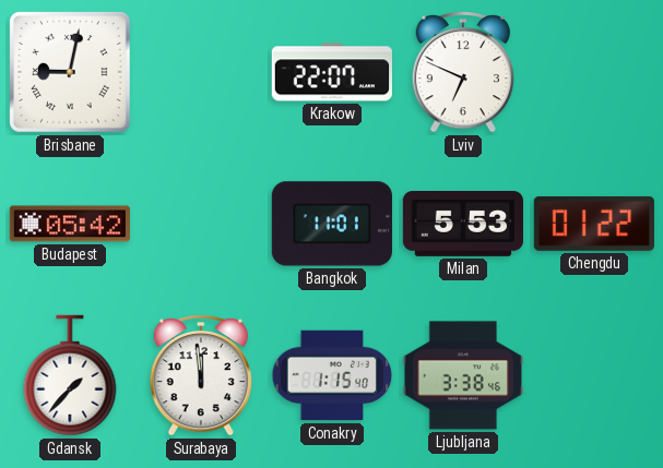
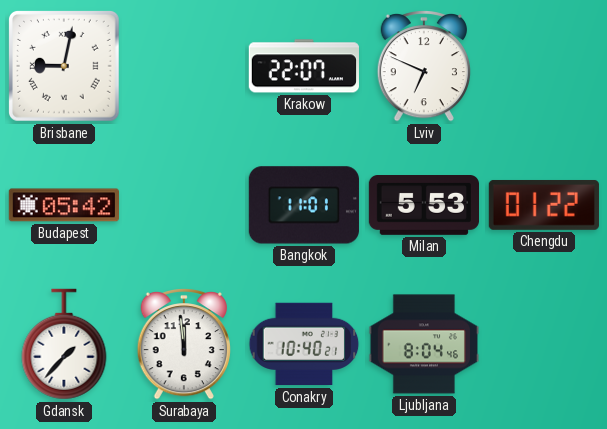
Conakry: 1:15 -> 10:40 (304, 344)
Ljubljana: 3:38 -> 8:04 (423, 344)
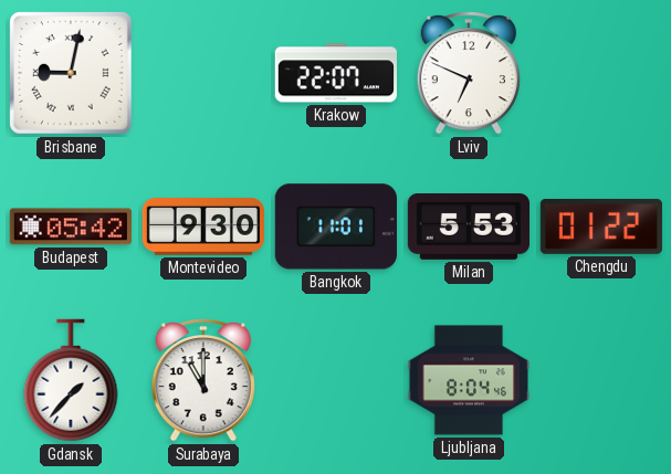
Montevideo: none -> 9:30 (203, 227)
Surabaya: 11:59 -> 11:00 (203, 381)
Conakry: 10:40 -> none (304, 344)
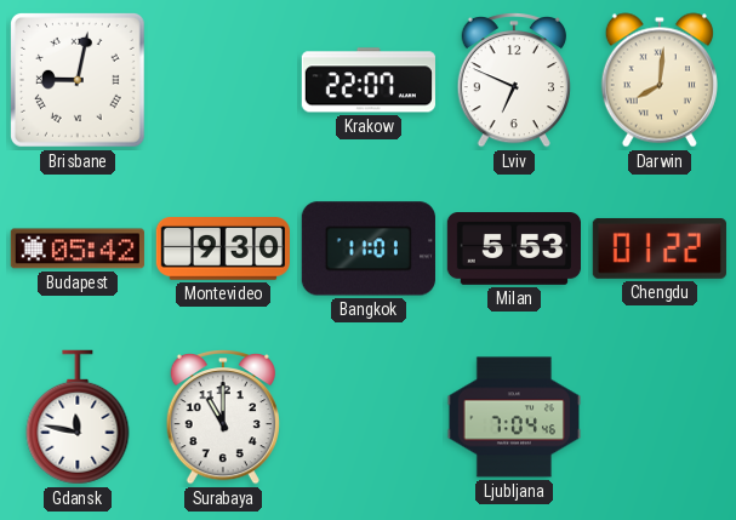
Darwin: none -> 8:01 (660, 80)
Gdansk: 1:37 -> 11:47 (78, 417)
Ljubljana: 8:04 -> 7:04 (513, 417)
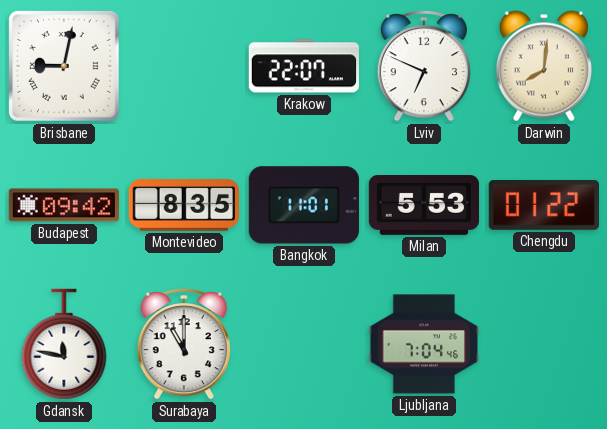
Budapest: 05:42 -> 09:42 (64, 205)
Montevideo: 9:30 -> 8:35 (184, 205)
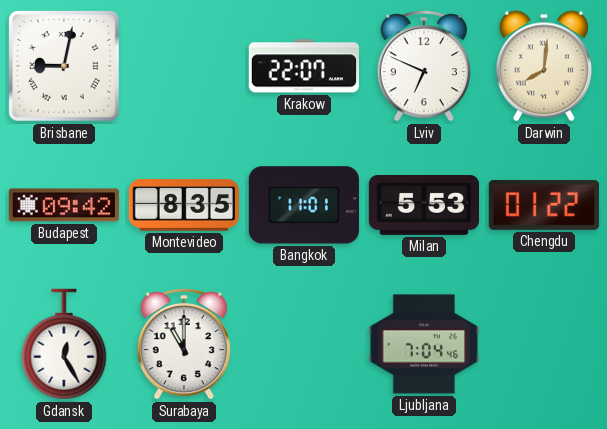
Gdansk: 11:47 -> 12:25 (64, 344)
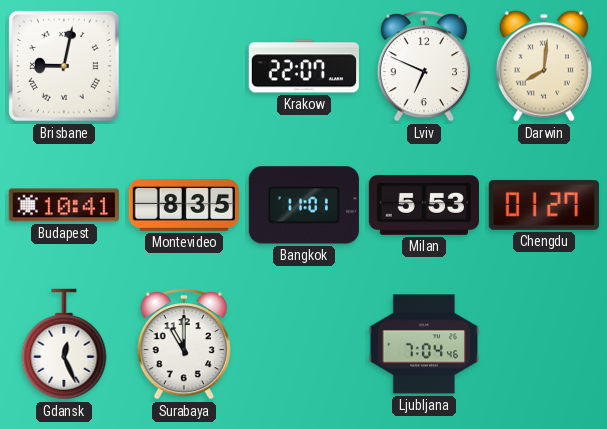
Budapest: 09:42 -> 10:41 (64, 205)
Chengdu: 01:22 -> 01:27 (544, 205)
Gdansk: 12:25 -> 12:26 (64, 344)
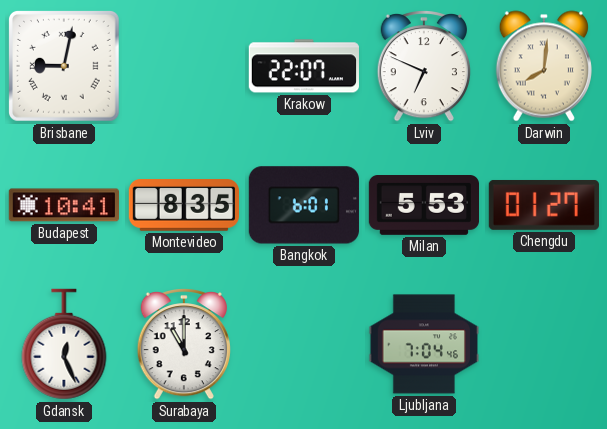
Bangkok: 11:01 -> 6:01 (304, 205)
